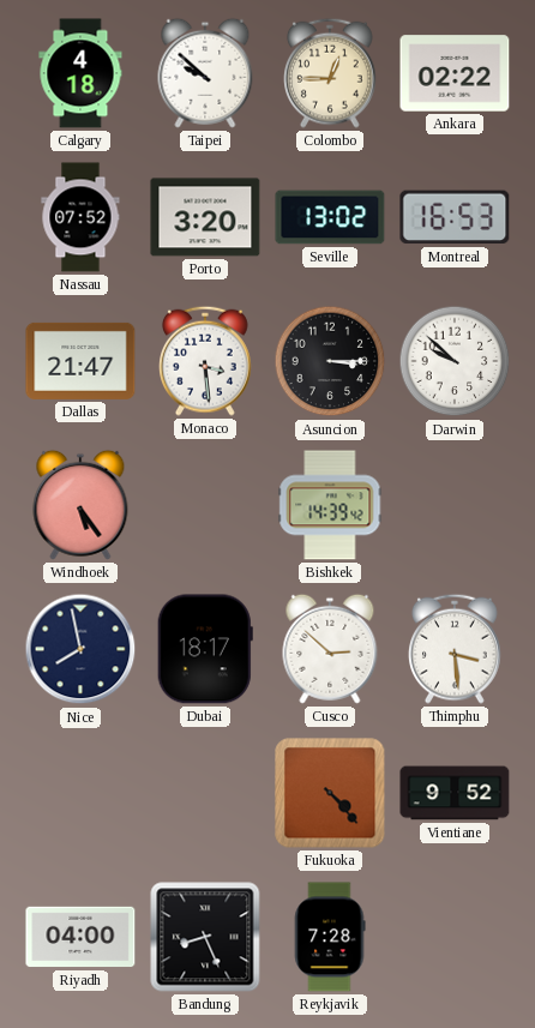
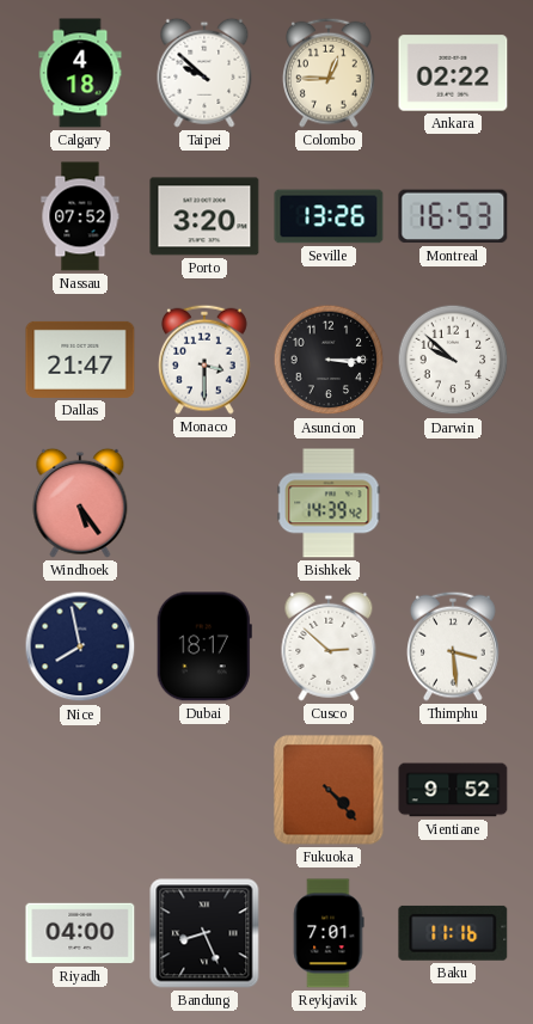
Seville: 13:02 -> 13:26 (329, 216)
Monaco: 3:29 -> 3:30 (206, 360)
Reykjavik: 7:28 -> 7:01 (329, 933)
Baku: none -> 11:16 (453, 933)
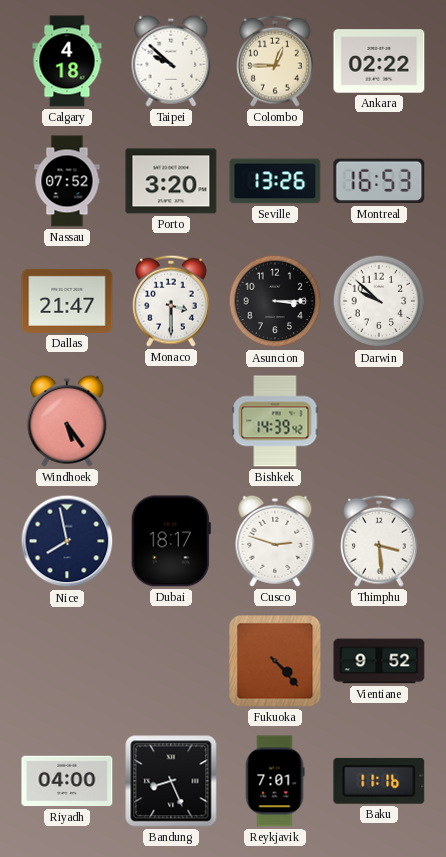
Cusco: 2:52 -> 2:48 (275, 541)
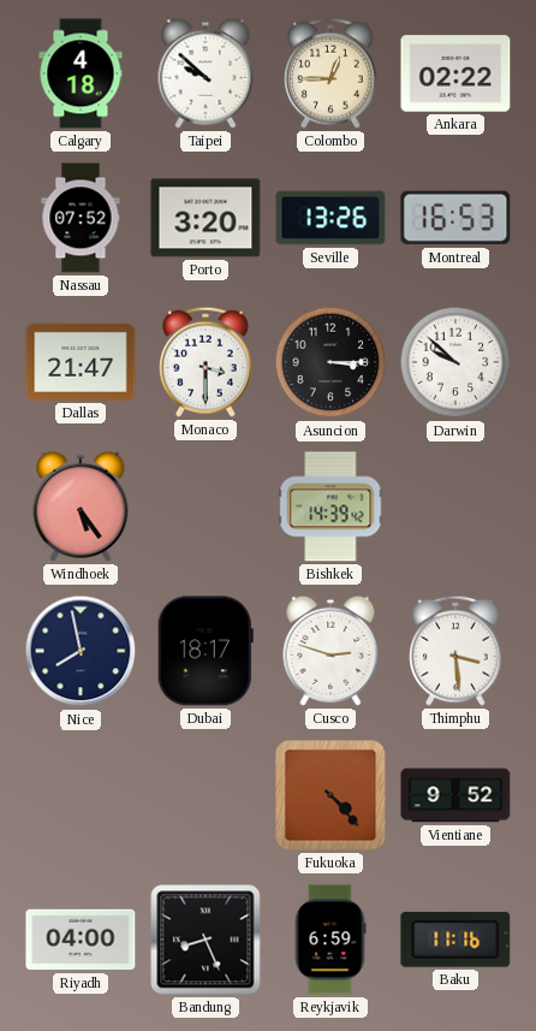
Reykjavik: 7:01 -> 6:59 (330, 940)
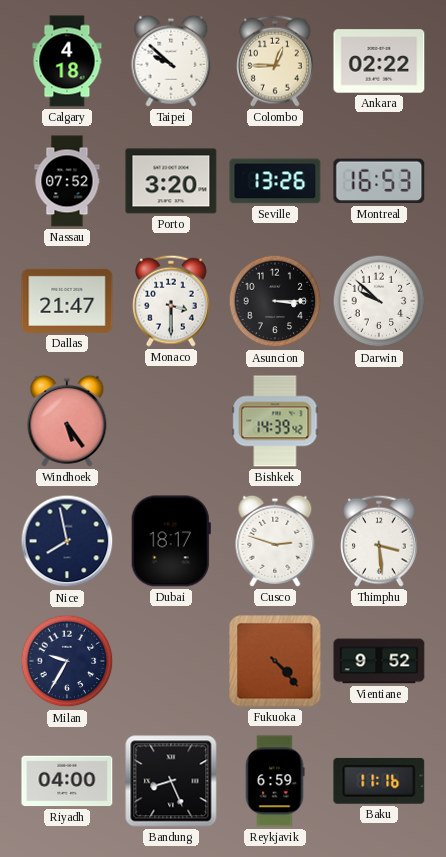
Milan: none -> 9:35 (67, 661)
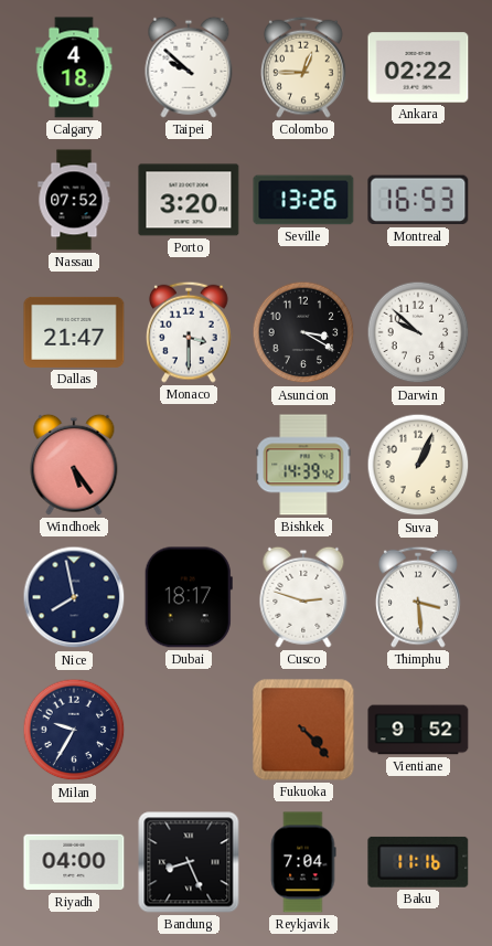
Asuncion: 3:15 -> 3:20 (303, 332)
Suva: none -> 1:04 (418, 465)
Reykjavik: 6:59 -> 7:04 (303, 862)
